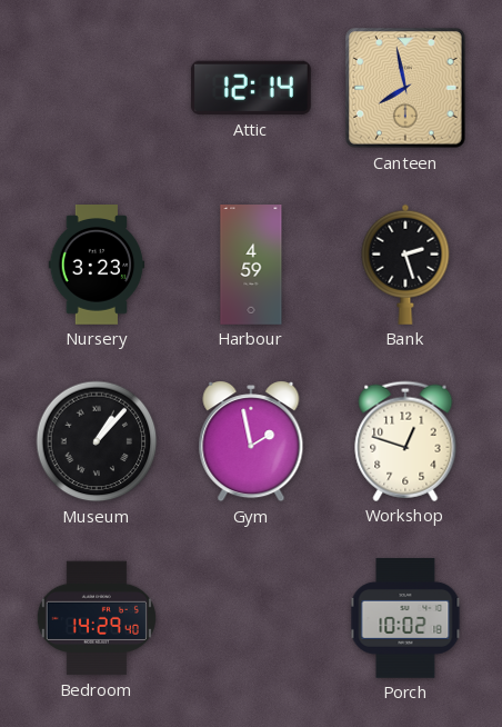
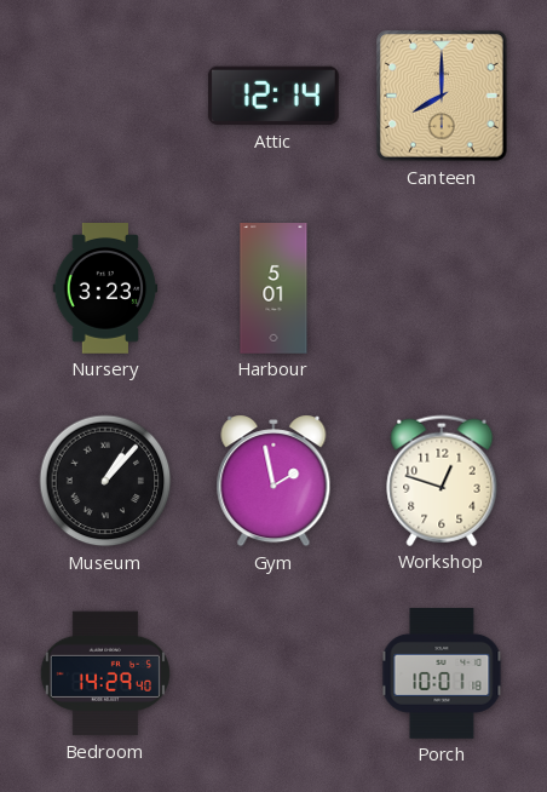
Canteen: 7:58 -> 8:00 (442, 96)
Harbour: 4:59 -> 5:01 (273, 288)
Bank: 2:27 -> none (405, 265)
Porch: 10:02 -> 10:01 (442, 675)
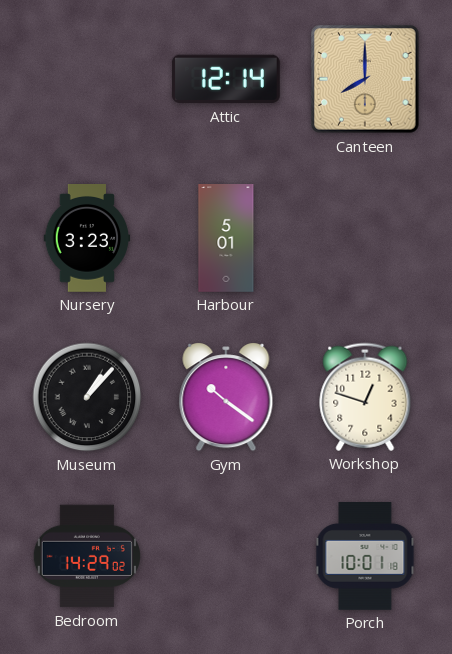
Gym: 1:58 -> 10:21 (226, 397)
Bedroom: 14:29:40 -> 14:29:02 (87, 556)
